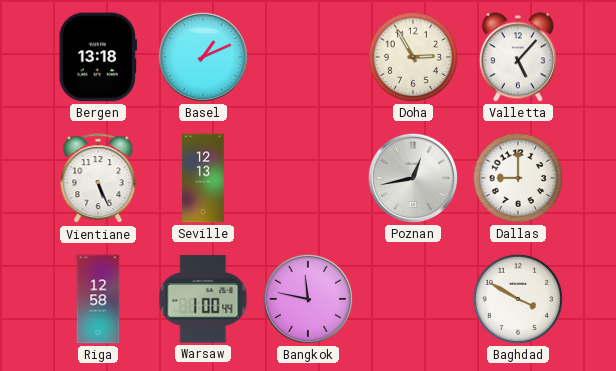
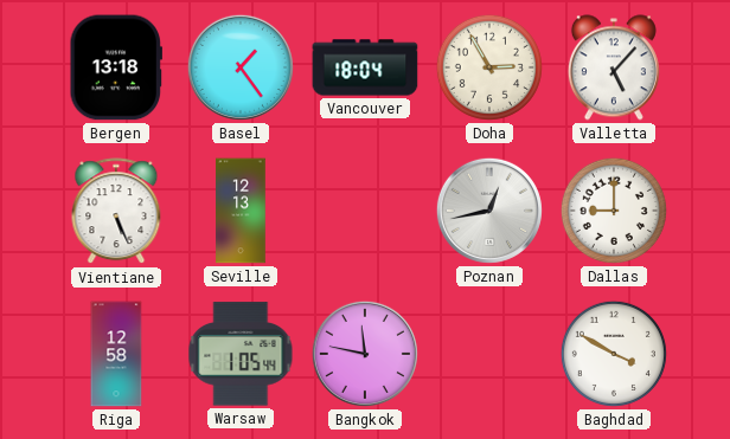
Basel: 1:11 -> 1:24 (241, 67)
Vancouver: none -> 18:04 (365, 67)
Warsaw: 1:00 -> 1:05 (241, 354)
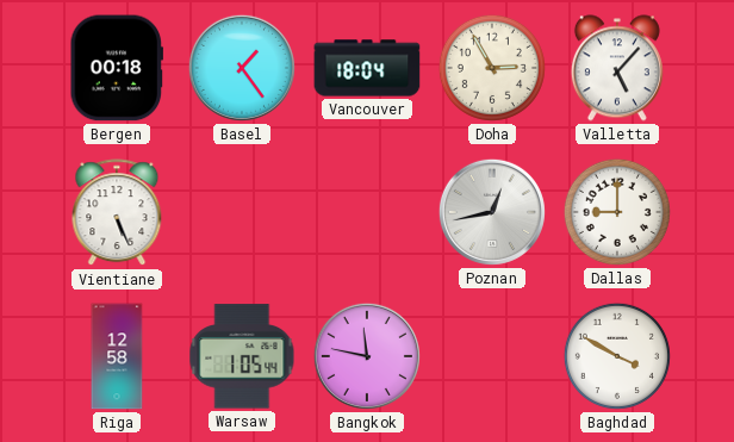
Bergen: 13:18 -> 00:18 (116, 68)
Seville: 12:13 -> none (241, 211)
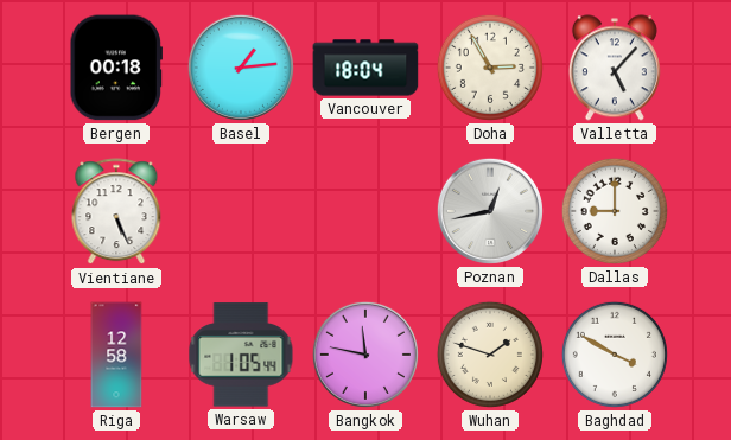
Basel: 1:24 -> 1:14 (241, 68)
Wuhan: none -> 1:48 (490, 355)
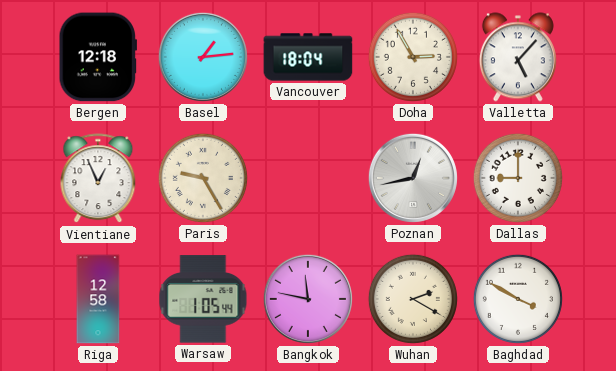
Bergen: 00:18 -> 12:18 (97, 57)
Vientiane: 5:26 -> 12:56 (98, 179)
Paris: none -> 9:25 (203, 178)
Wuhan: 1:48 -> 2:20 (413, 299)
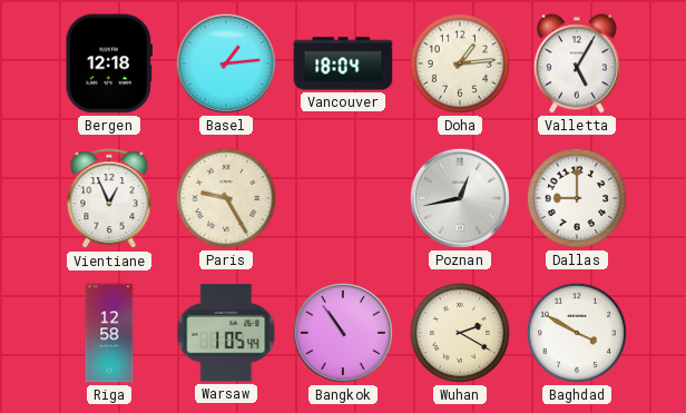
Doha: 2:55 -> 1:14 (460, 63)
Valletta: 5:07 -> 5:05 (577, 63)
Bangkok: 11:47 -> 10:54 (343, 333)
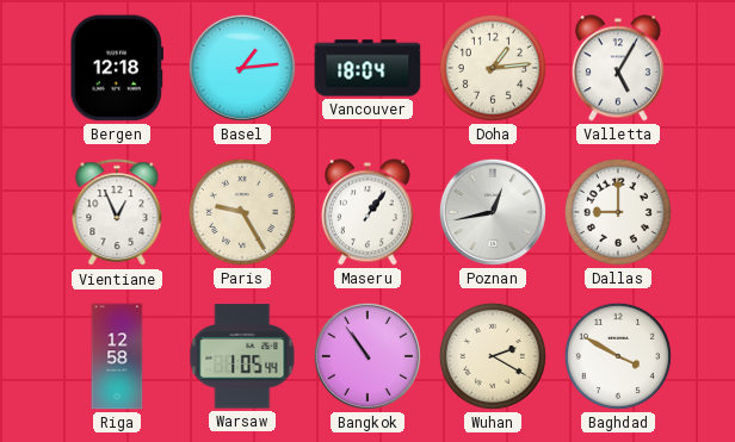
Maseru: none -> 1:06 (367, 212)
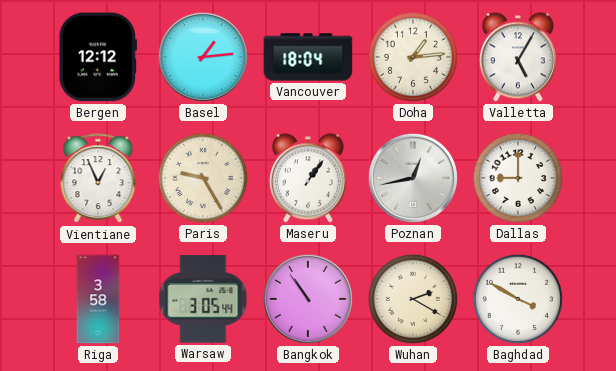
Bergen: 12:18 -> 12:12 (97, 57)
Riga: 12:58 -> 3:58 (98, 299)
Warsaw: 1:05 -> 3:05 (203, 299)
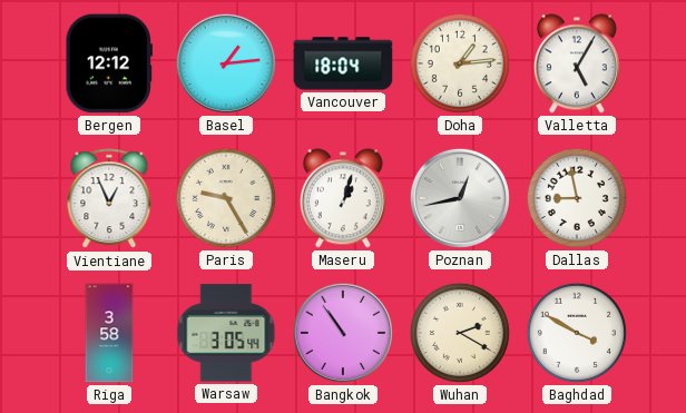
Maseru: 1:06 -> 1:03 (343, 198)
Dallas: 9:00 -> 8:58 (577, 198)
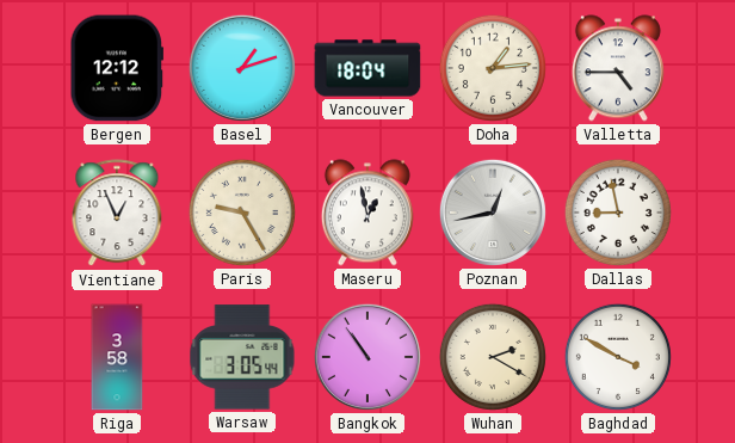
Basel: 1:14 -> 1:12 (242, 68)
Valletta: 5:05 -> 4:45 (618, 68)
Maseru: 1:03 -> 12:58 (367, 213)
